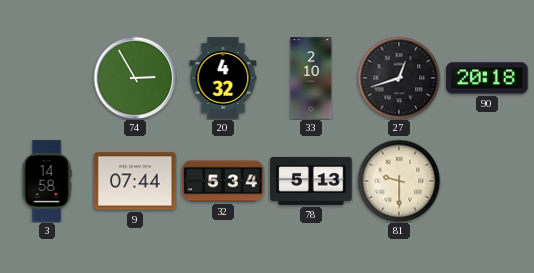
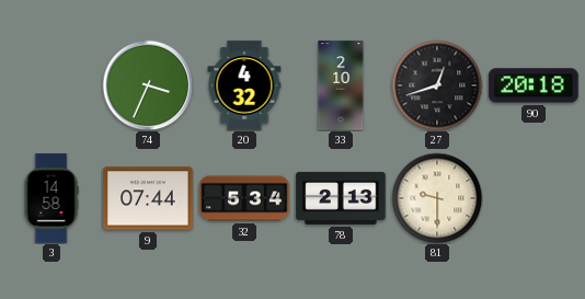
74: 2:55 -> 3:34 (148, 85)
78: 5:13 -> 2:13 (341, 198)
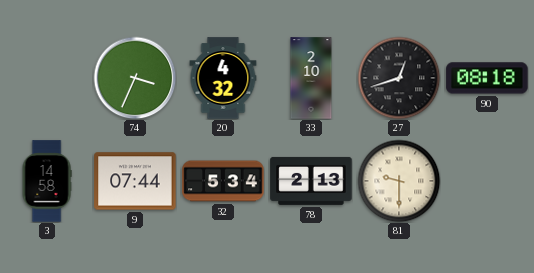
90: 20:18 -> 08:18 (487, 78)
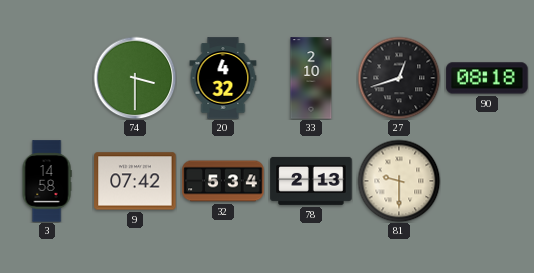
74: 3:34 -> 3:30 (135, 78)
9: 07:44 -> 07:42 (135, 181)
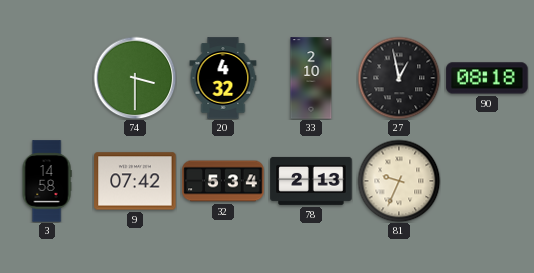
27: 12:42 -> 12:58 (399, 78)
81: 9:30 -> 9:34 (399, 181)
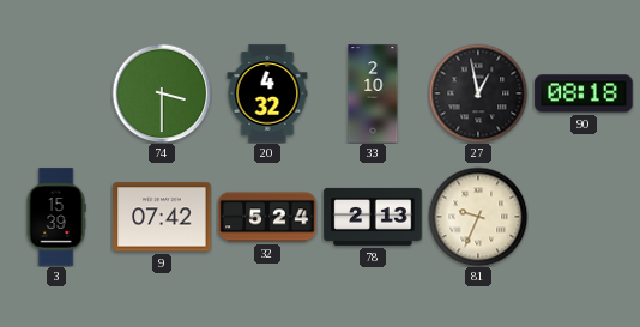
3: 14:58 -> 15:39 (56, 217)
32: 5:34 -> 5:24 (267, 217)
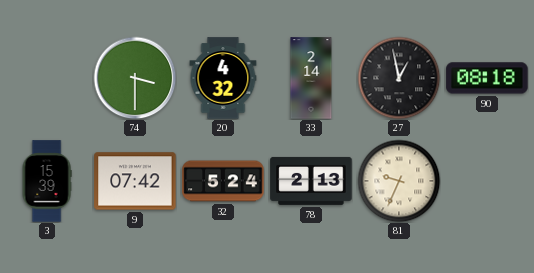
33: 2:10 -> 2:14 (311, 78)
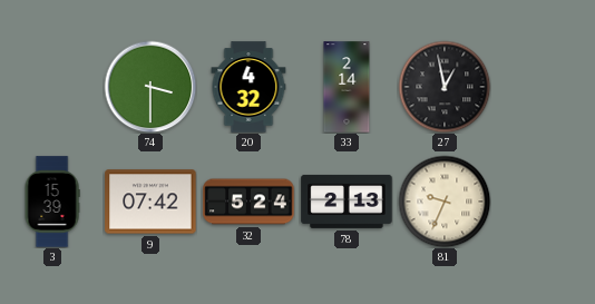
90: 08:18 -> none (487, 78)
